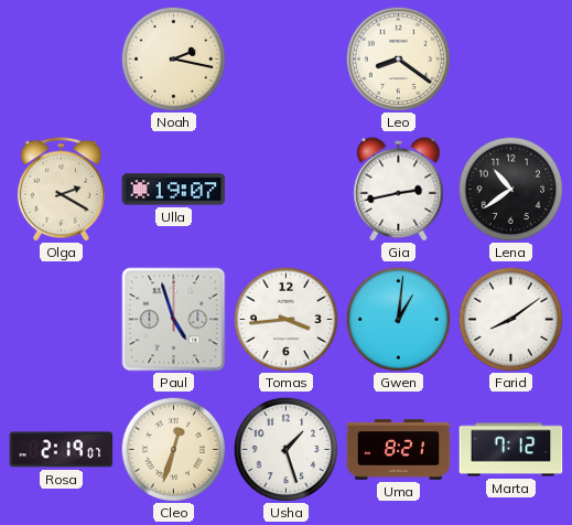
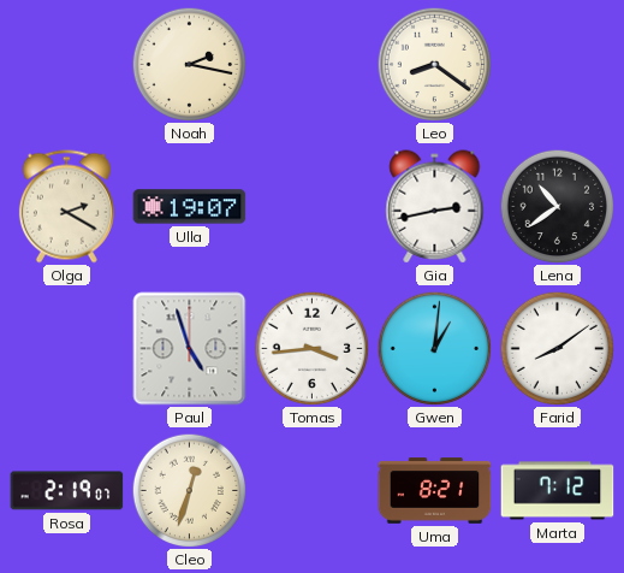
Usha: 1:27 -> none (285, 449)
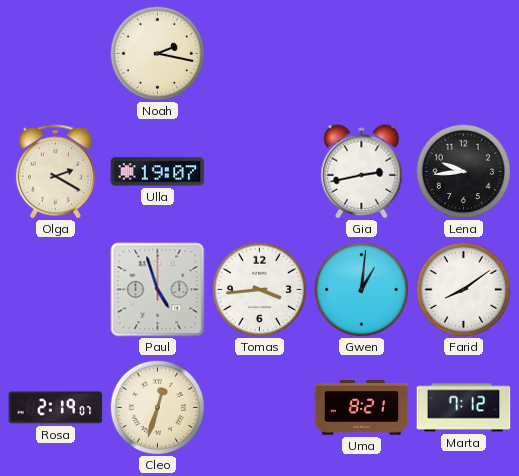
Leo: 8:21 -> none (434, 64)
Lena: 10:39 -> 9:44 (463, 171)
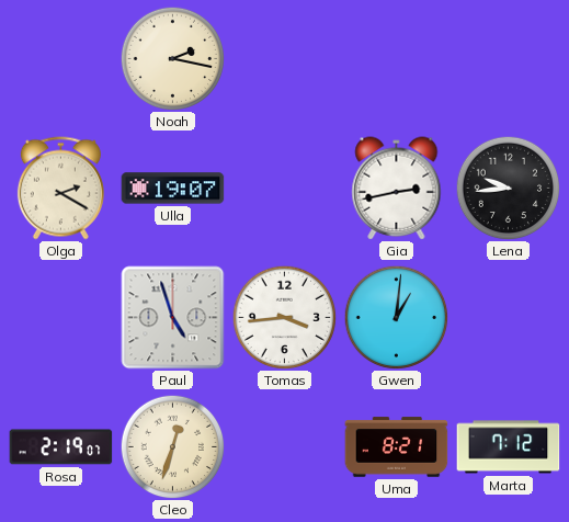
Farid: 8:09 -> none (463, 289)
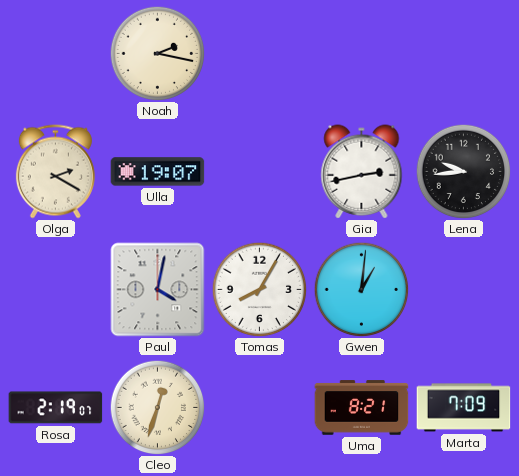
Paul: 4:57 -> 4:02 (158, 290)
Tomas: 3:44 -> 8:05 (259, 289)
Marta: 7:12 -> 7:09 (464, 408)
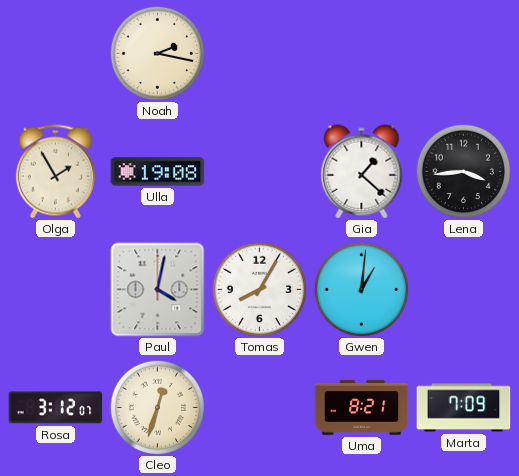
Olga: 2:20 -> 1:55 (55, 172)
Ulla: 19:07 -> 19:08 (158, 172)
Gia: 2:43 -> 1:22 (362, 172)
Lena: 9:44 -> 3:44 (463, 171)
Rosa: 2:19 -> 3:12 (56, 408)
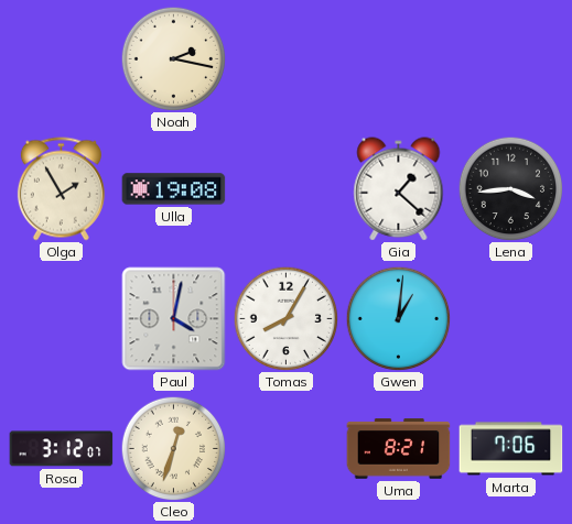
Marta: 7:09 -> 7:06 (511, 449)
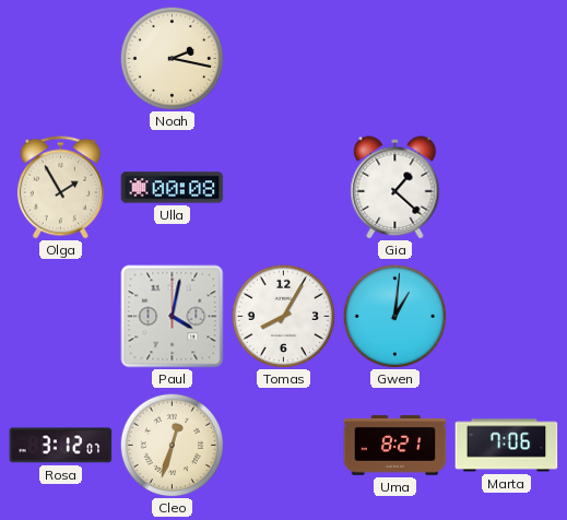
Ulla: 19:08 -> 00:08 (173, 188)
Lena: 3:44 -> none (510, 188)
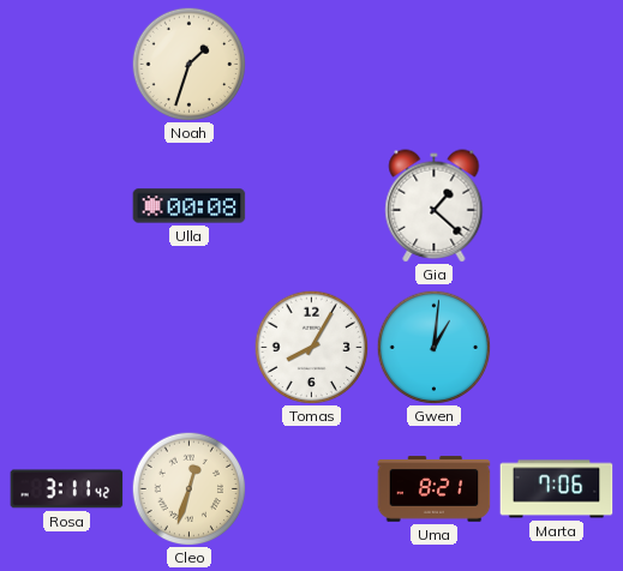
Noah: 2:17 -> 1:33 (188, 64)
Olga: 1:55 -> none (60, 188)
Paul: 4:02 -> none (173, 317)
Rosa: 3:12 -> 3:11 (67, 489)
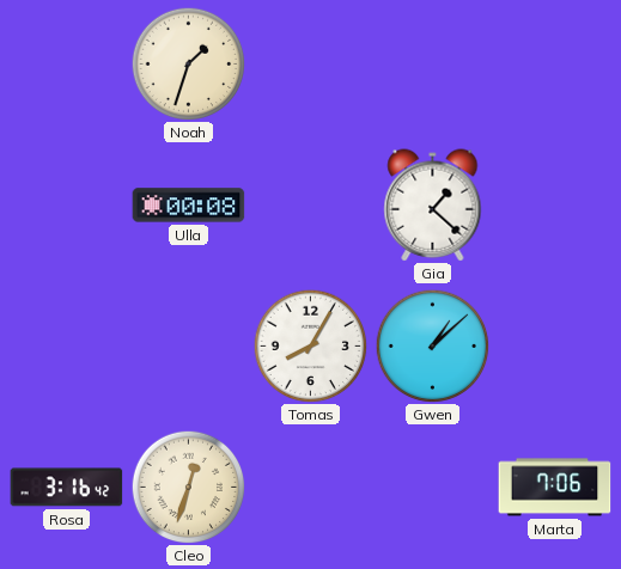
Gwen: 1:01 -> 1:08 (432, 345)
Rosa: 3:11 -> 3:16 (67, 488)
Uma: 8:21 -> none (435, 489)
